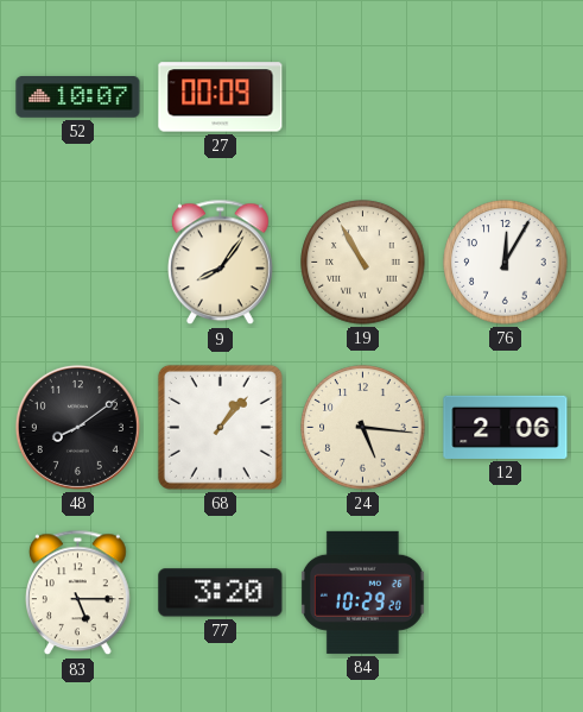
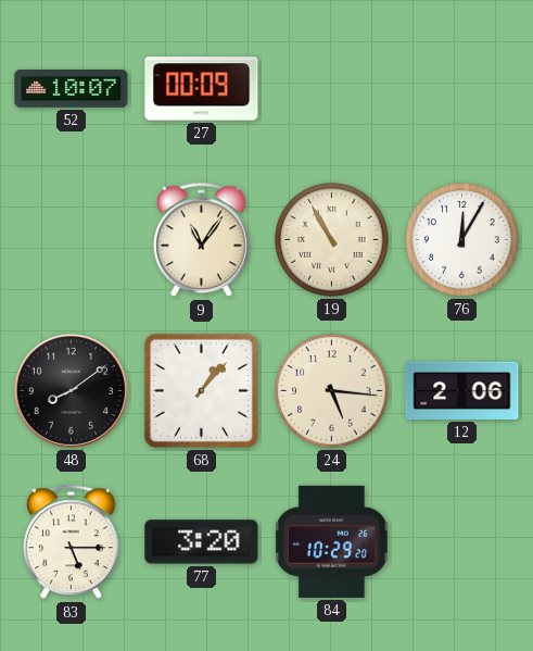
9: 8:06 -> 11:06 (202, 240)
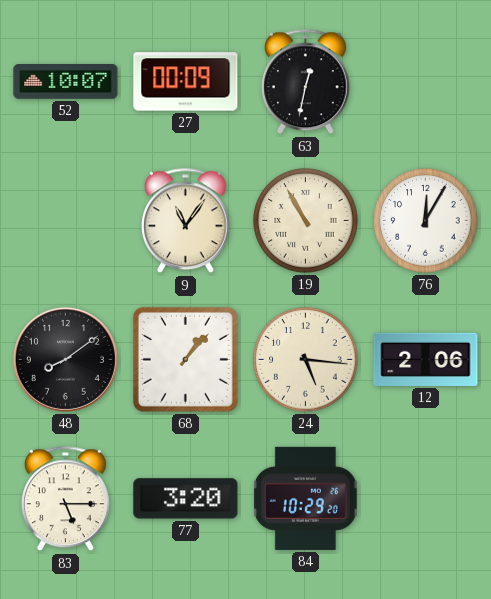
63: none -> 12:32 (306, 82)
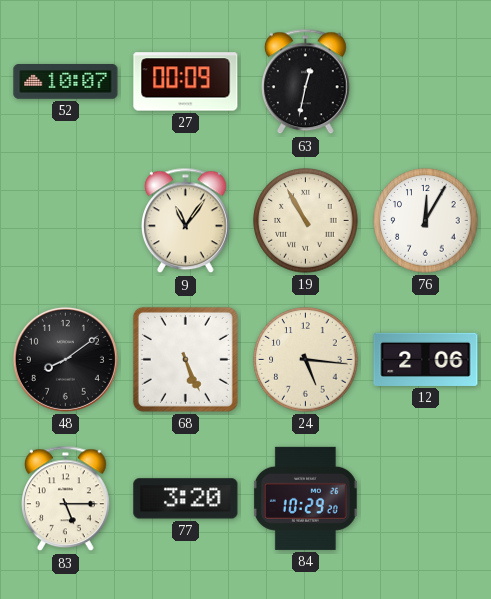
68: 1:07 -> 5:26 (185, 359)
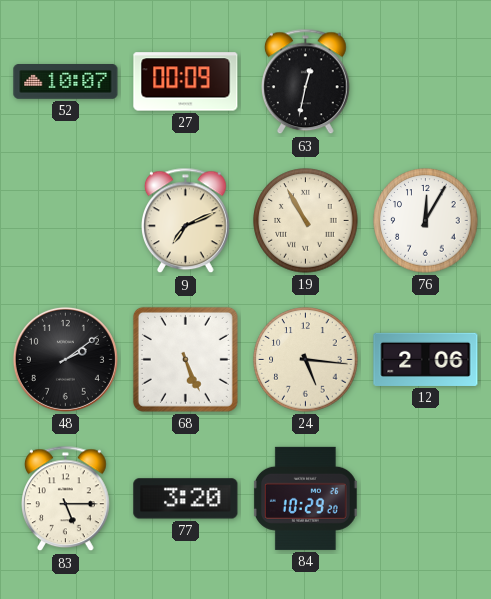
9: 11:06 -> 7:11 (186, 221)
48: 8:09 -> 2:09 (65, 359)
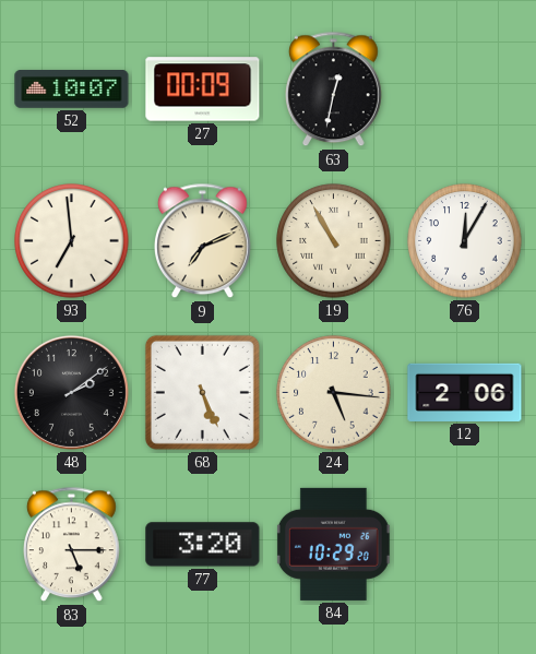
93: none -> 6:59 (72, 241)
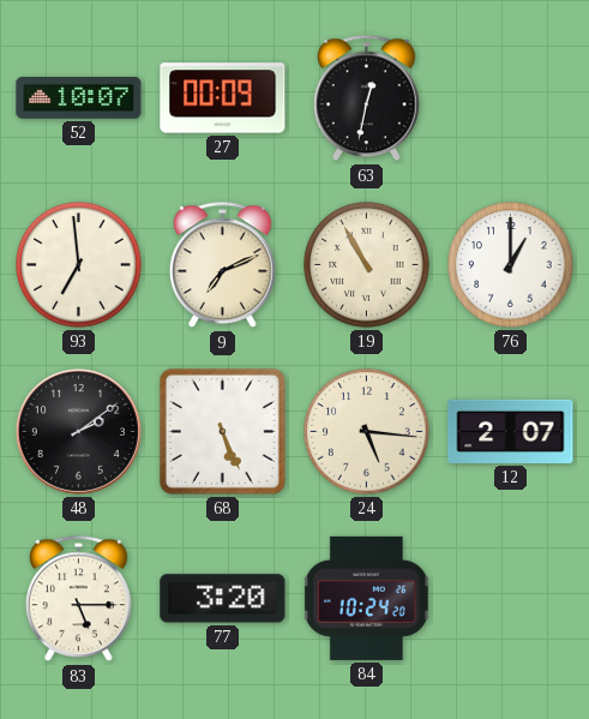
76: 12:05 -> 1:00 (511, 265)
12: 2:06 -> 2:07 (511, 431)
84: 10:29 -> 10:24 (366, 598)
